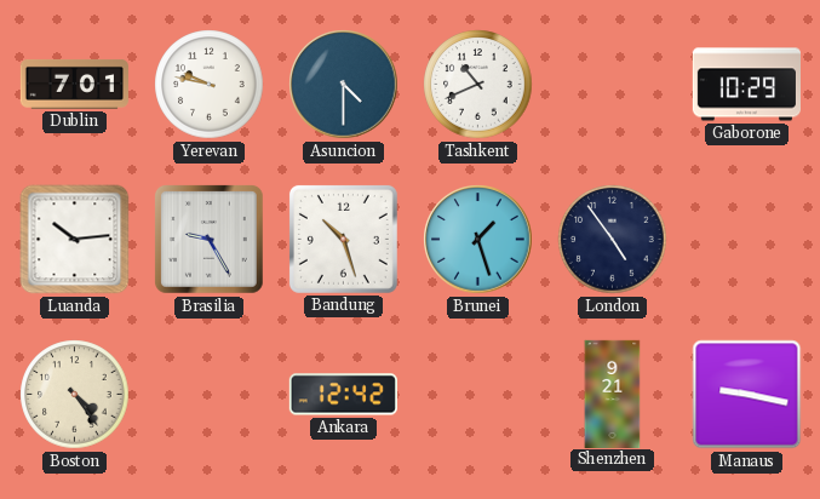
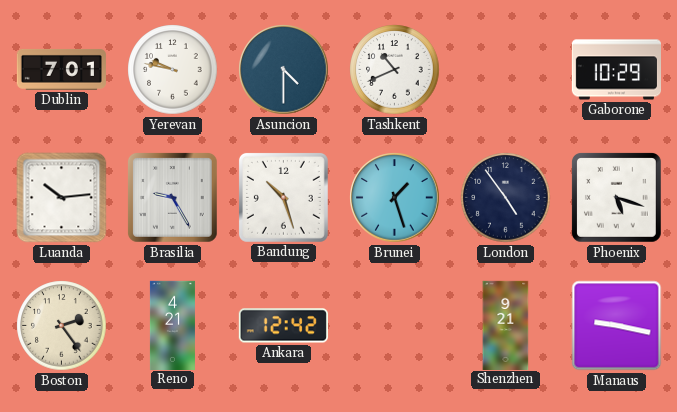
Phoenix: none -> 5:18 (616, 197)
Boston: 4:24 -> 2:24 (62, 326)
Reno: none -> 4:21 (172, 325)
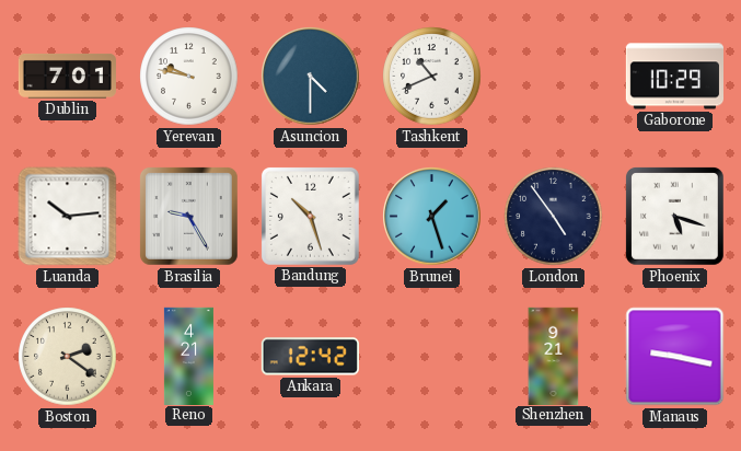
Boston: 2:24 -> 2:21 (68, 357)
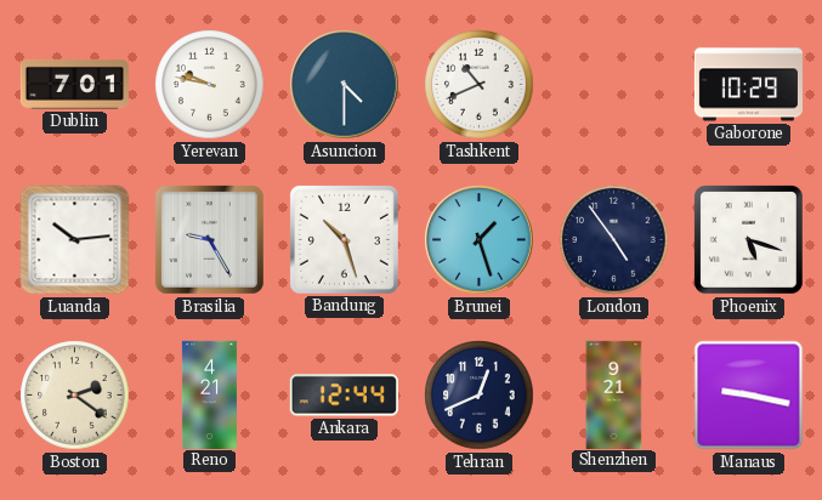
Ankara: 12:42 -> 12:44 (344, 396)
Tehran: none -> 12:41 (480, 396)
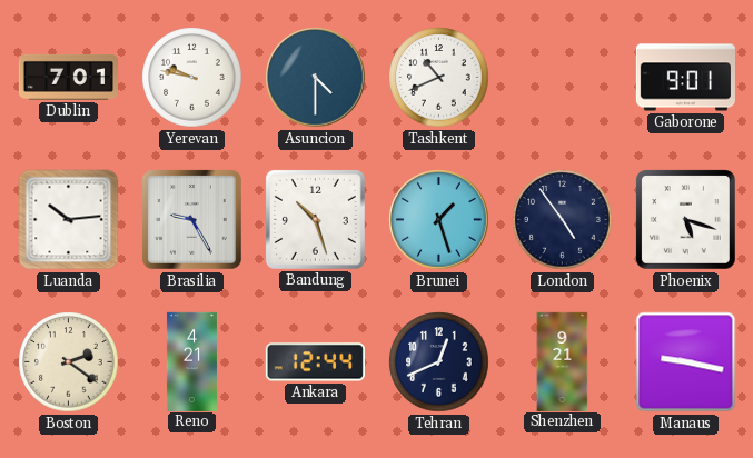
Gaborone: 10:29 -> 9:01 (685, 78)
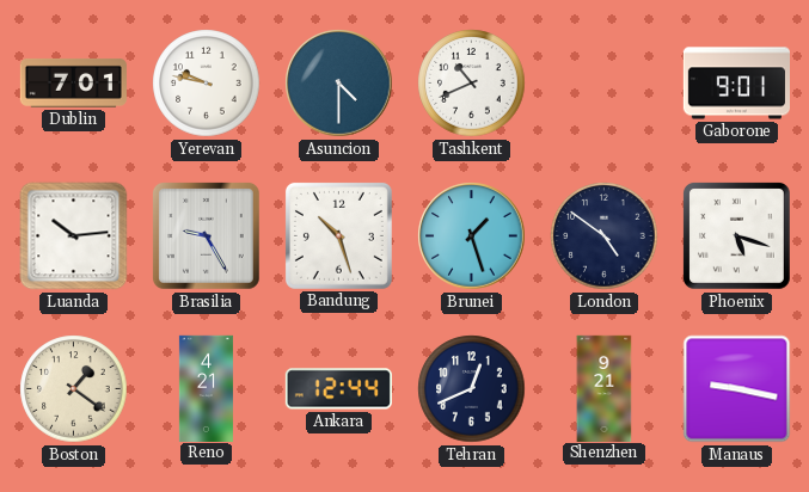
London: 4:54 -> 4:51 (605, 236)
Boston: 2:21 -> 1:21 (74, 389)
